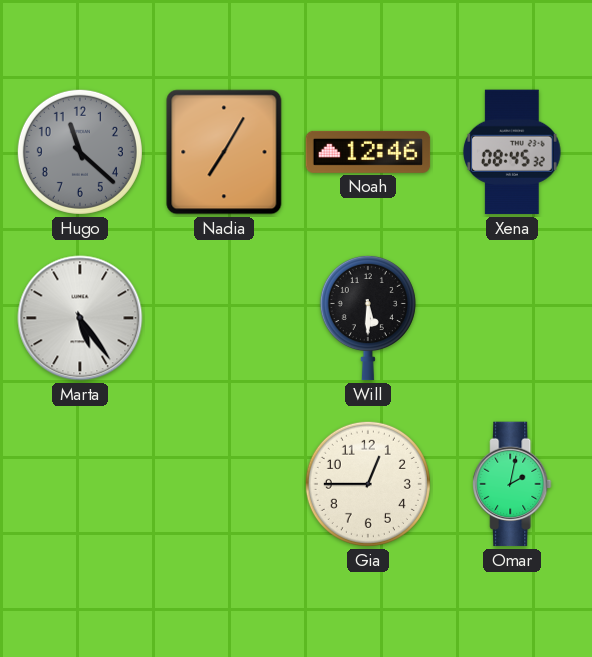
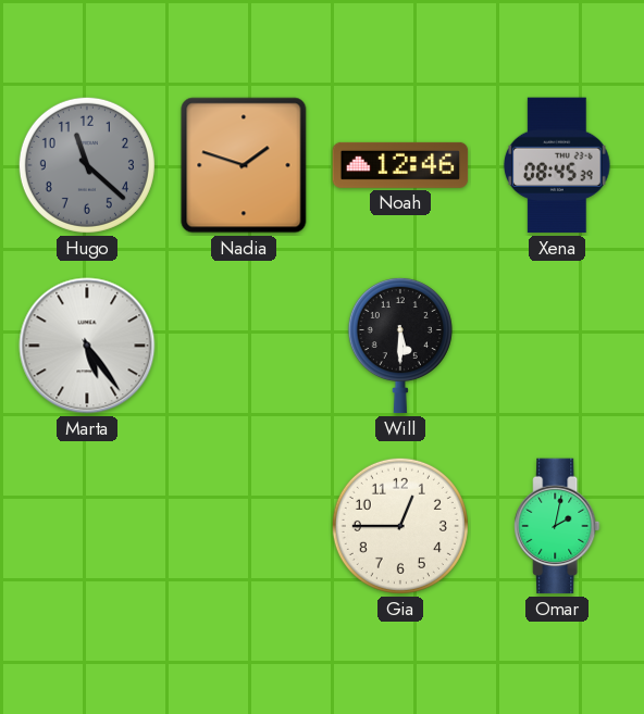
Nadia: 7:05 -> 1:48 (244, 165)
Xena: 08:45:32 -> 08:45:39 (557, 165)
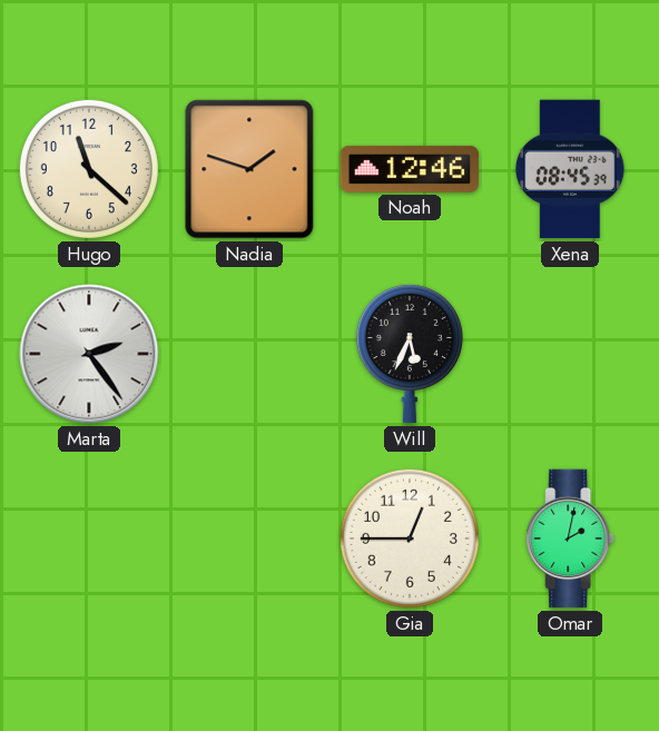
Hugo dial: grey -> cream (89, 169)
Marta: 5:24 -> 2:24 (89, 354)
Will: 5:30 -> 5:34 (410, 354)
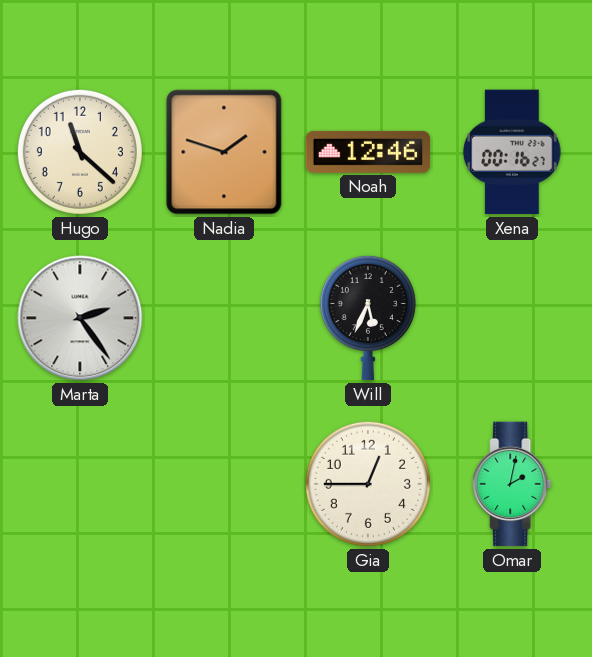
Xena: 08:45 -> 00:16 (512, 152)
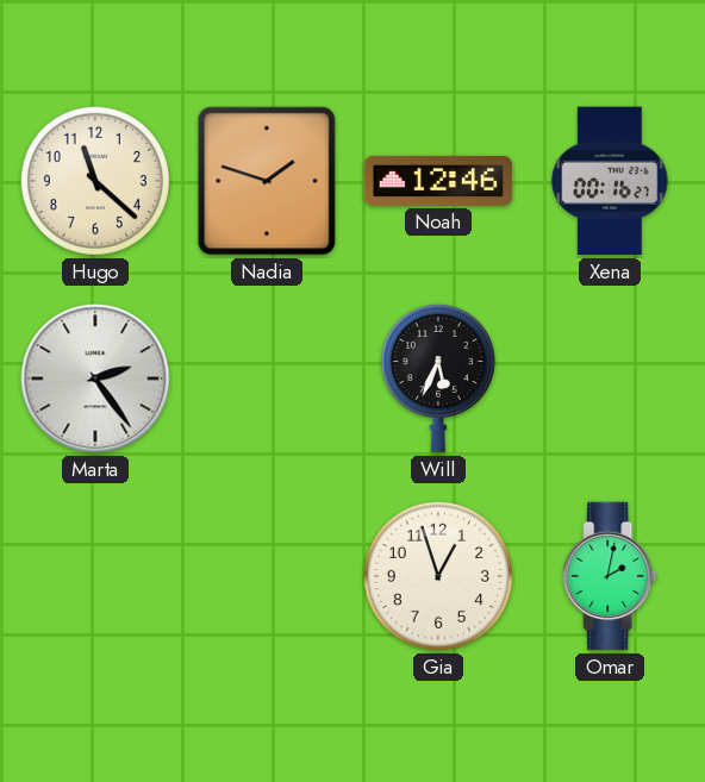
Gia: 12:45 -> 12:57 (438, 576)
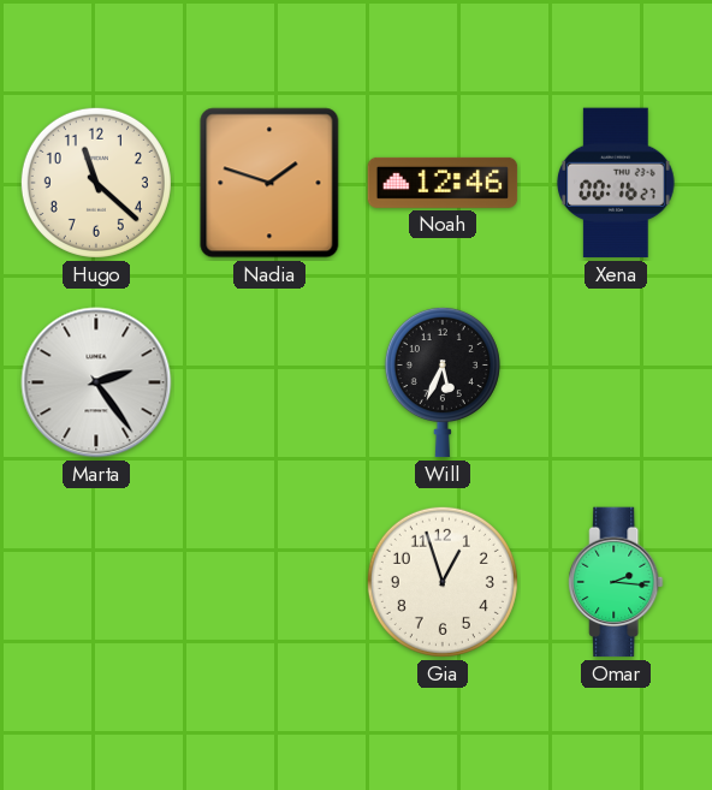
Omar: 2:02 -> 2:16 (616, 582)
